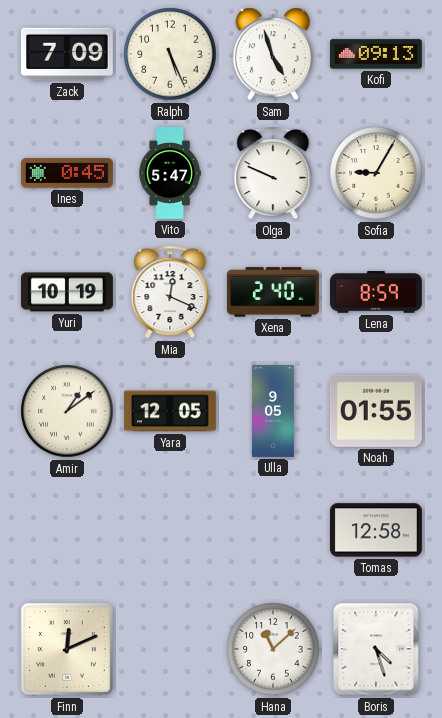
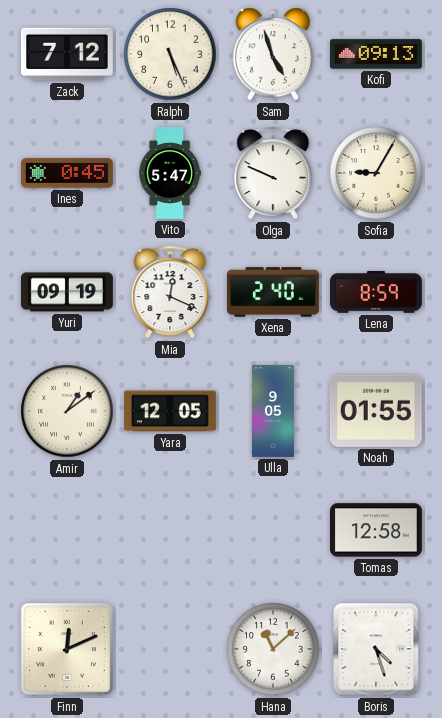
Zack: 7:09 -> 7:12 (67, 54)
Yuri: 10:19 -> 09:19 (67, 292)
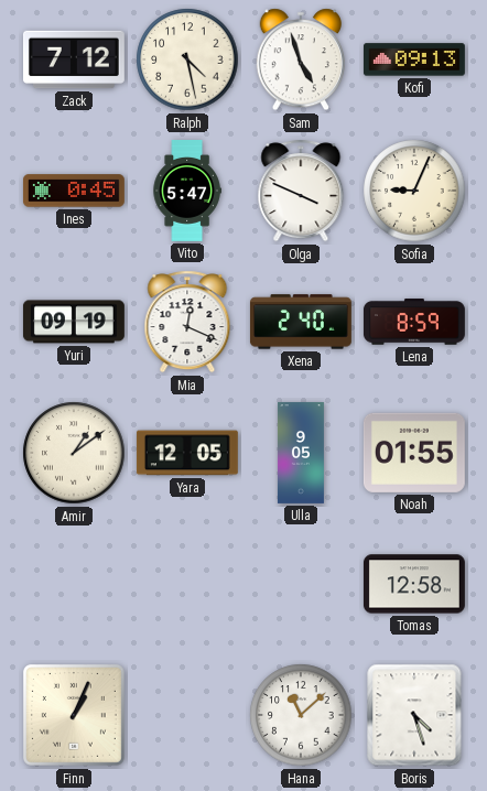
Ralph: 5:26 -> 4:28 (187, 59)
Olga: 9:49 -> 3:49 (301, 191)
Sofia: 9:05 -> 9:04 (414, 191)
Finn: 12:11 -> 1:04 (74, 715)
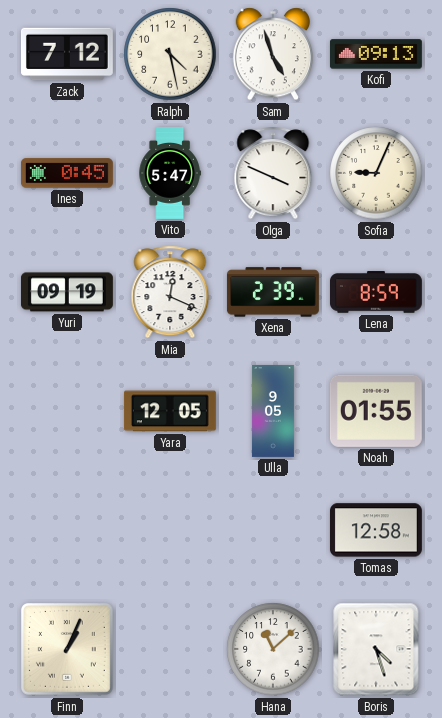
Xena: 2:40 -> 2:39 (273, 292)
Amir: 1:09 -> none (74, 453)
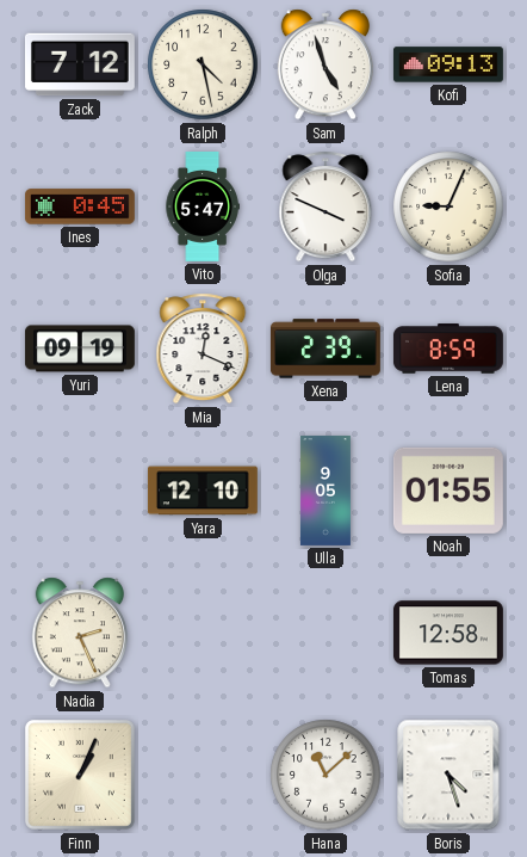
Yara: 12:05 -> 12:10 (203, 491)
Nadia: none -> 2:26 (80, 633)
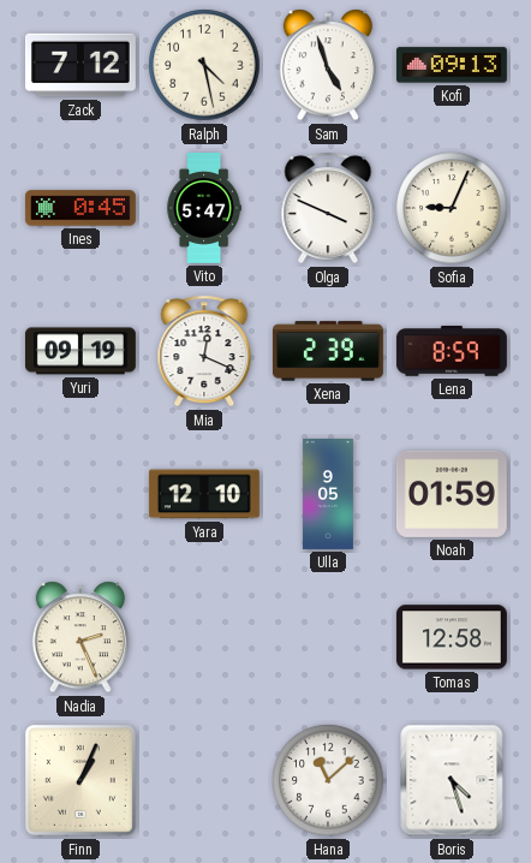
Noah: 01:55 -> 01:59 (452, 494)
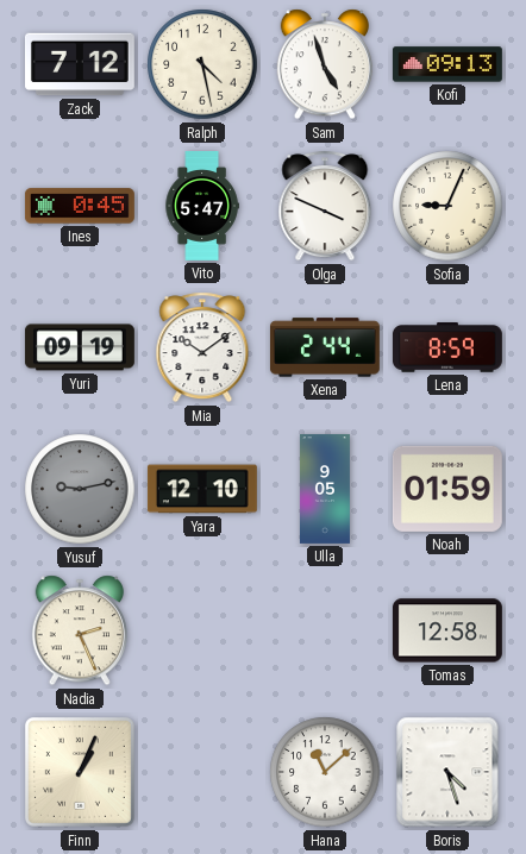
Mia: 12:19 -> 10:09 (202, 347)
Xena: 2:39 -> 2:44 (325, 347)
Yusuf: none -> 9:13 (80, 489)
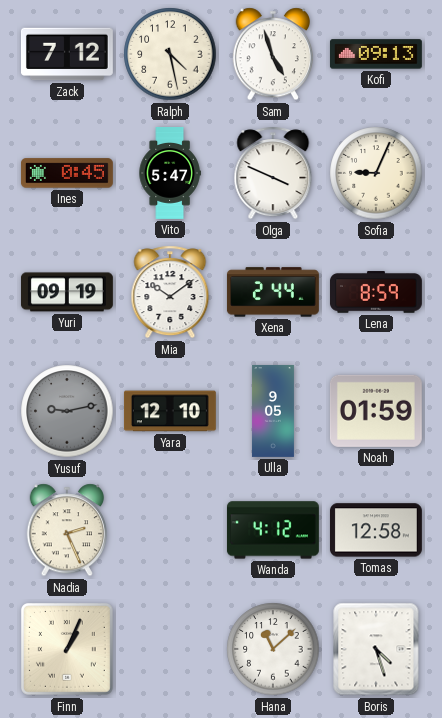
Wanda: none -> 4:12 (273, 530)
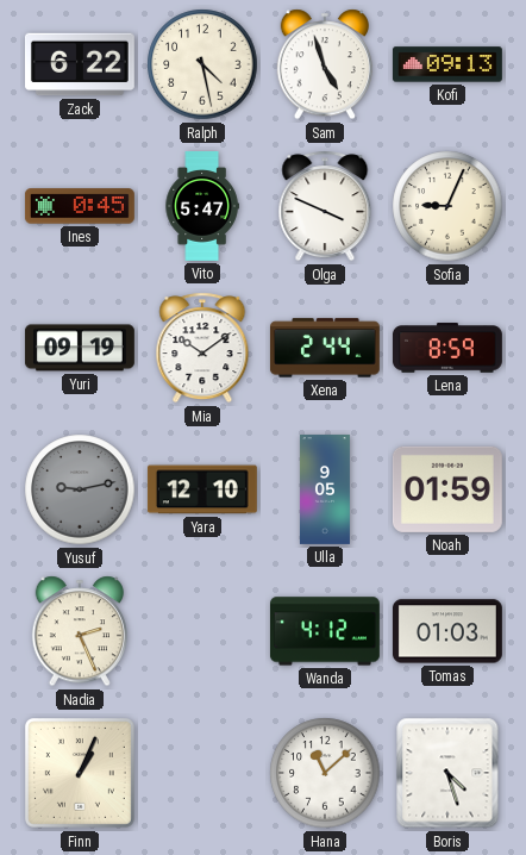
Zack: 7:12 -> 6:22 (80, 64)
Tomas: 12:58 -> 01:03 (447, 631)
